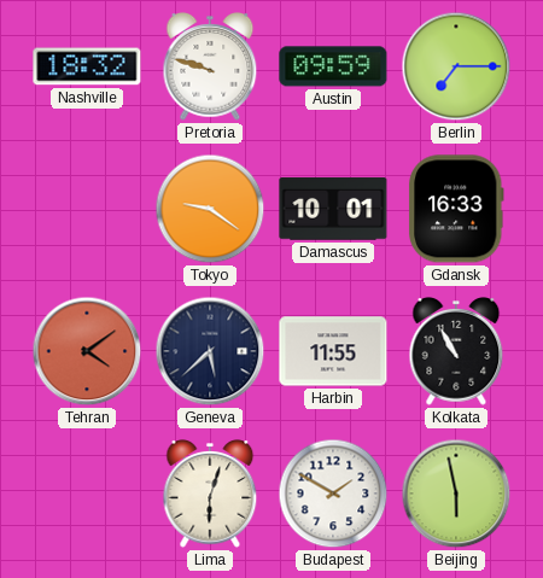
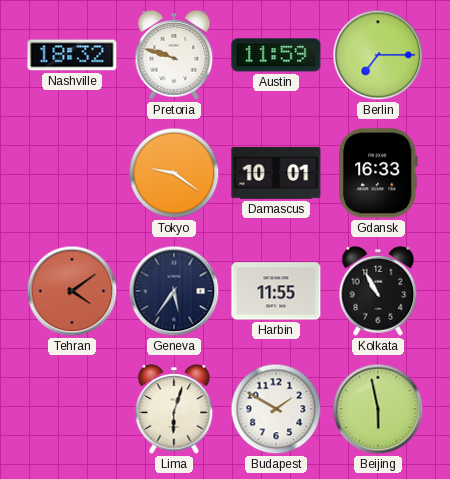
Austin: 09:59 -> 11:59 (276, 55)
Geneva: 5:38 -> 5:36 (174, 291)
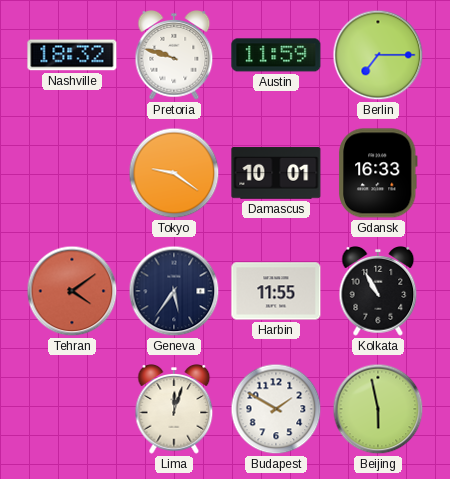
Lima: 6:03 -> 12:03 (174, 410)
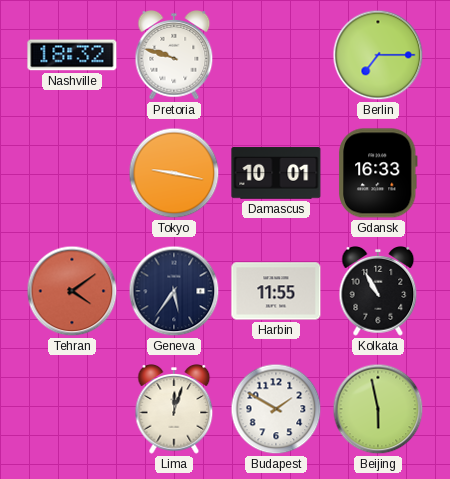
Austin: 11:59 -> none (276, 55)
Tokyo: 9:21 -> 9:17 (174, 173)
